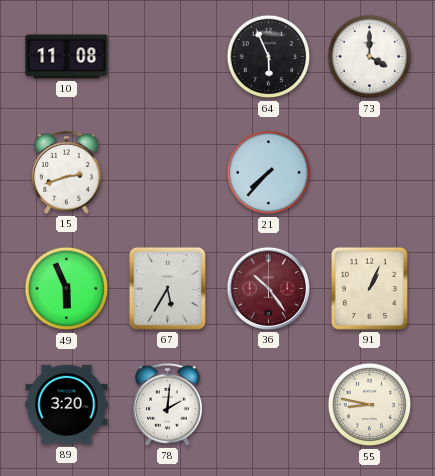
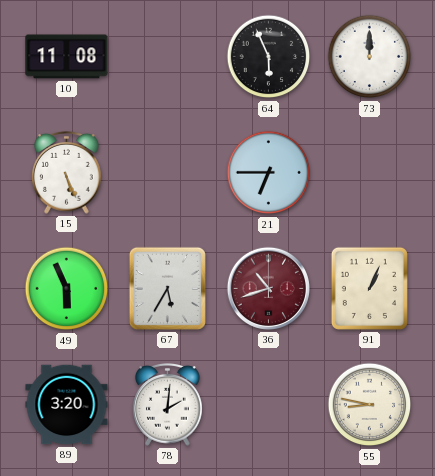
73: 4:00 -> 12:00 (370, 57)
15: 2:42 -> 5:26 (67, 173)
21: 7:37 -> 6:45 (269, 173)
36: 10:24 -> 10:42 (268, 288)
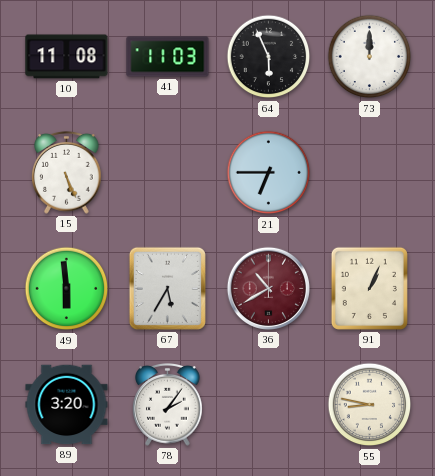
41: none -> 11:03 (168, 57)
49: 5:56 -> 5:59 (67, 289)
36: 10:42 -> 10:40 (268, 288)
78: 2:01 -> 2:06 (168, 405)
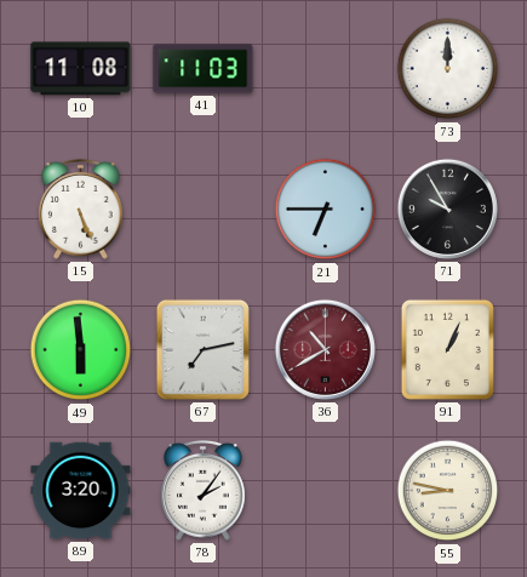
64: 5:56 -> none (269, 57)
71: none -> 9:55 (447, 208)
67: 5:35 -> 7:13 (202, 349)
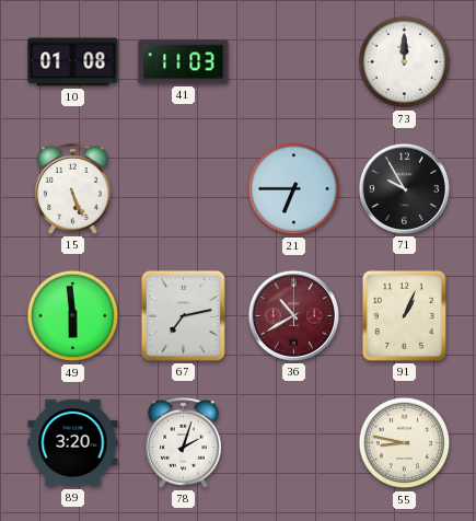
10: 11:08 -> 01:08 (73, 62)
78: 2:06 -> 2:03 (184, 443)
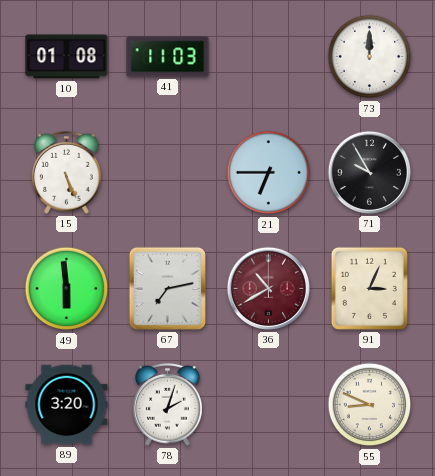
91: 1:04 -> 3:04 (369, 288)
55: 8:47 -> 8:49 (370, 405)
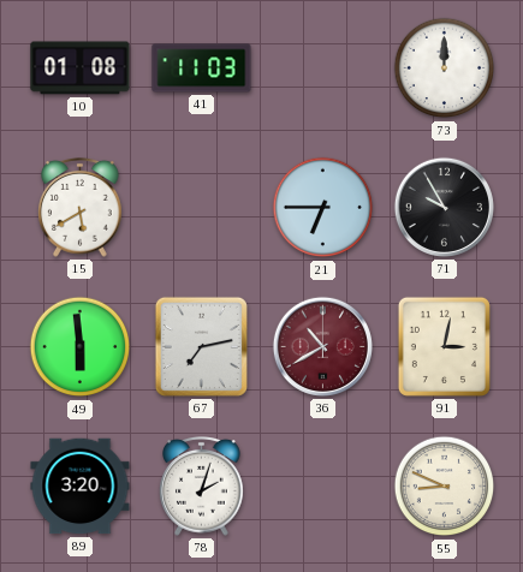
15: 5:26 -> 5:40 (81, 208)
91: 3:04 -> 3:02 (444, 346)
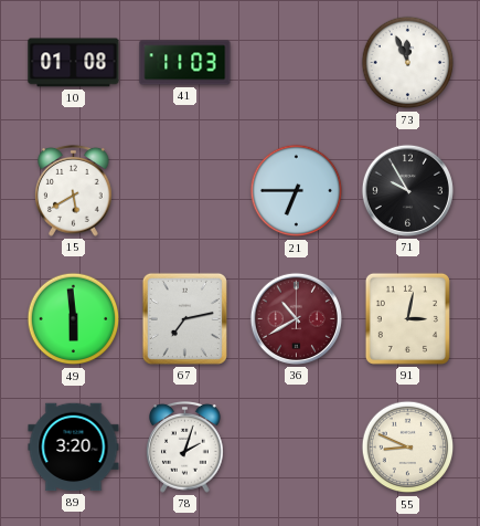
73: 12:00 -> 11:56 (408, 63)
